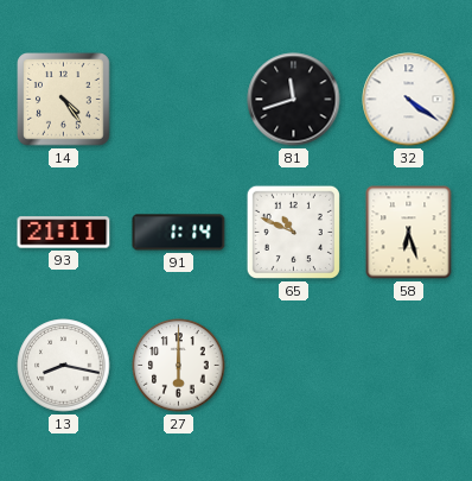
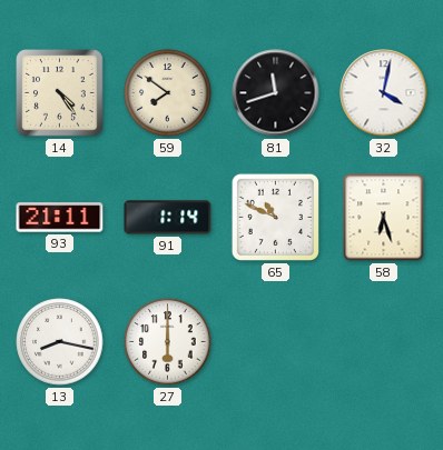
59: none -> 7:51 (168, 93)
32: 4:21 -> 4:02 (384, 93)
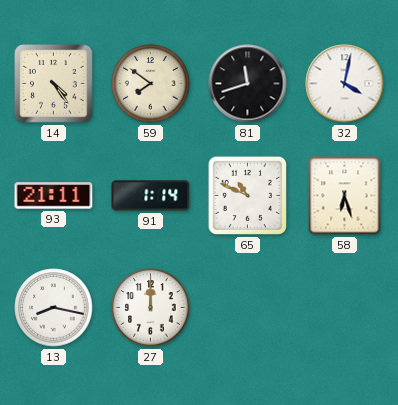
27: 6:00 -> 12:00 (151, 308)
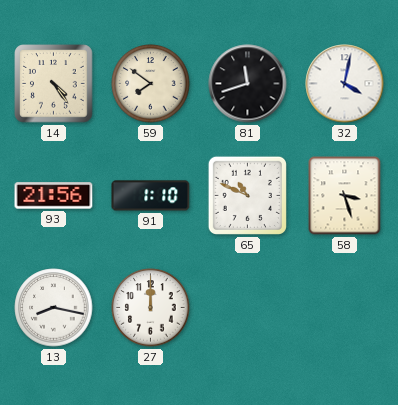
93: 21:11 -> 21:56 (54, 196)
91: 1:14 -> 1:10 (151, 196)
58: 6:27 -> 3:27 (345, 196)
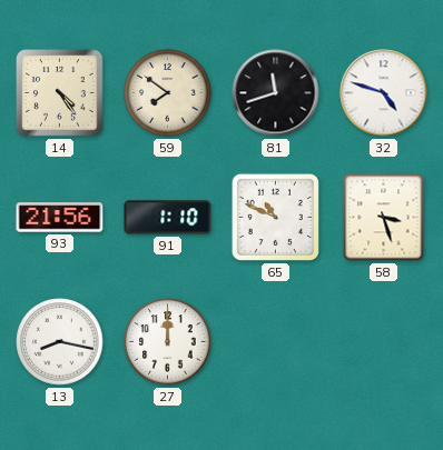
32: 4:02 -> 4:48 (384, 93)
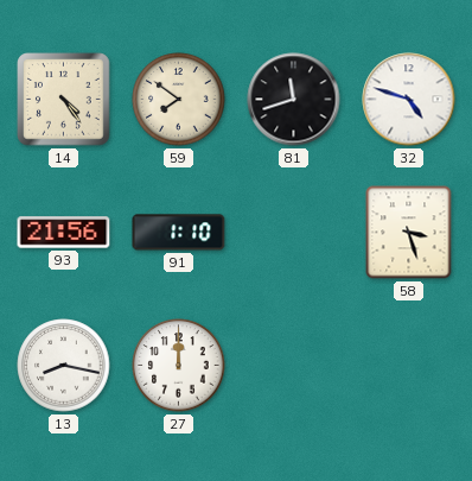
65: 10:49 -> none (275, 217)
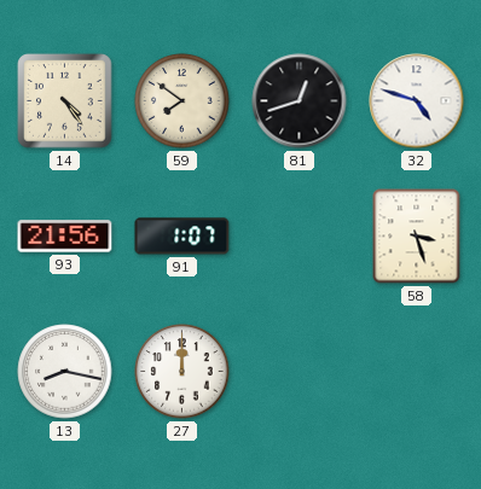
81: 11:42 -> 12:42 (300, 101)
91: 1:10 -> 1:07 (182, 237)
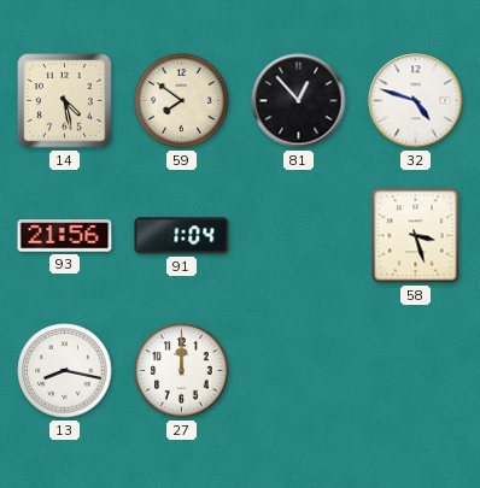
14: 4:24 -> 4:28 (65, 101)
81: 12:42 -> 12:53 (299, 101)
91: 1:07 -> 1:04 (182, 236)
